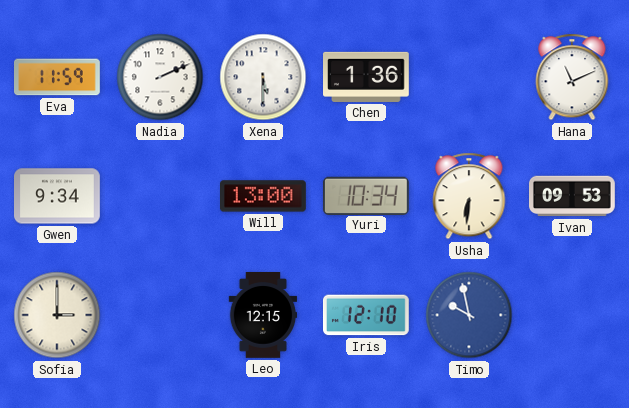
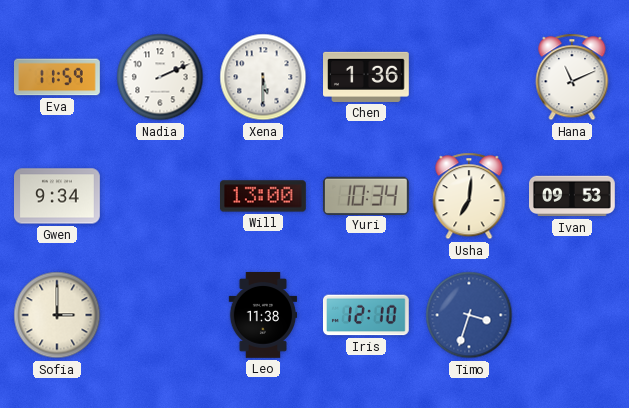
Usha: 6:31 -> 7:01 (469, 196)
Leo: 12:15 -> 11:38 (263, 316)
Timo: 9:58 -> 3:33 (469, 315)
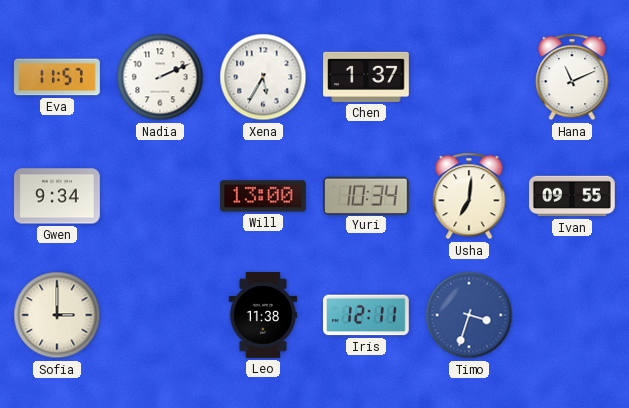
Eva: 11:59 -> 11:57 (58, 77)
Xena: 5:30 -> 5:35 (263, 77)
Chen: 1:36 -> 1:37 (367, 77)
Ivan: 09:53 -> 09:55 (573, 196)
Iris: 12:10 -> 12:11 (367, 315)
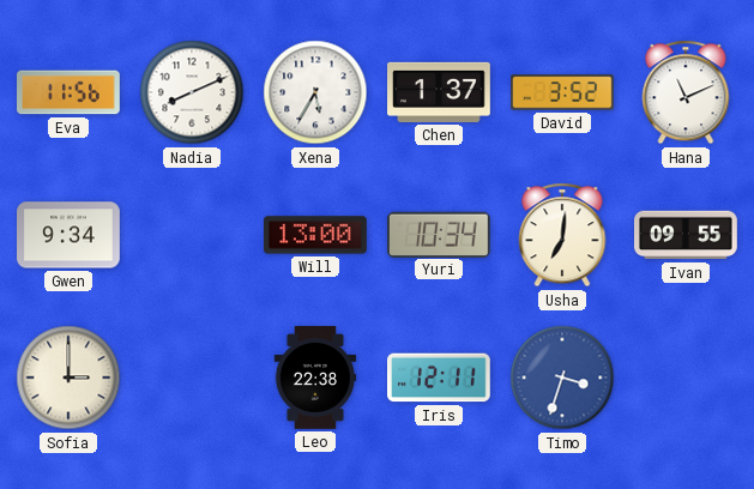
Eva: 11:57 -> 11:56 (70, 92)
Nadia: 2:11 -> 8:11 (192, 92)
David: none -> 3:52 (563, 92)
Leo: 11:38 -> 22:38 (315, 379)
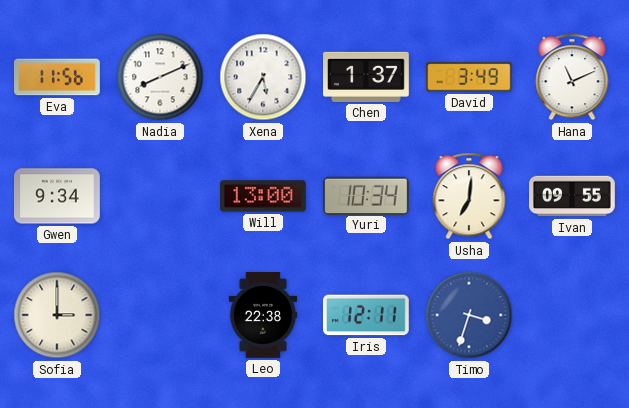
David: 3:52 -> 3:49 (470, 77)
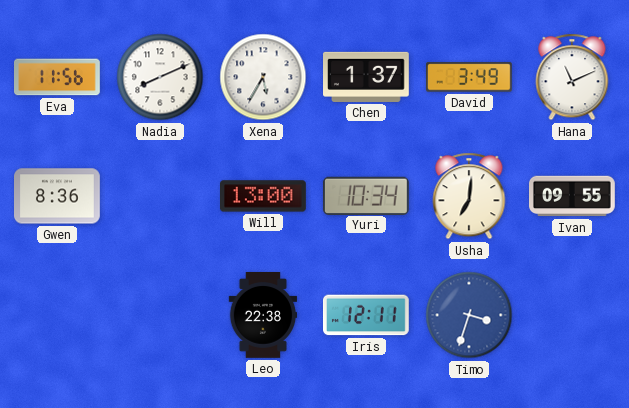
Gwen: 9:34 -> 8:36 (58, 196)
Sofia: 3:00 -> none (57, 315)
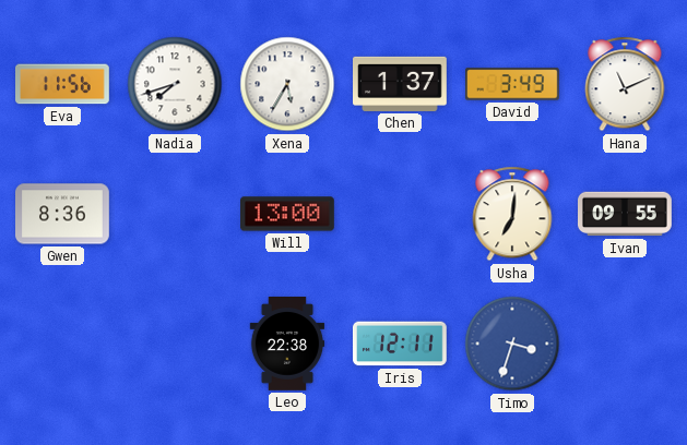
Nadia: 8:11 -> 7:42 (175, 84)
Yuri: 10:34 -> none (366, 195)
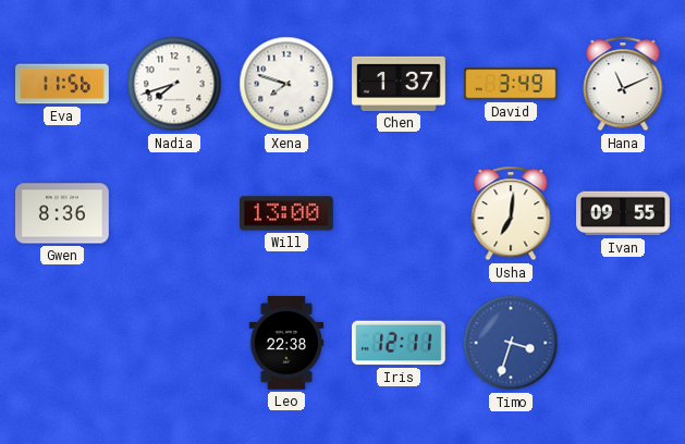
Xena: 5:35 -> 7:48 (286, 84)
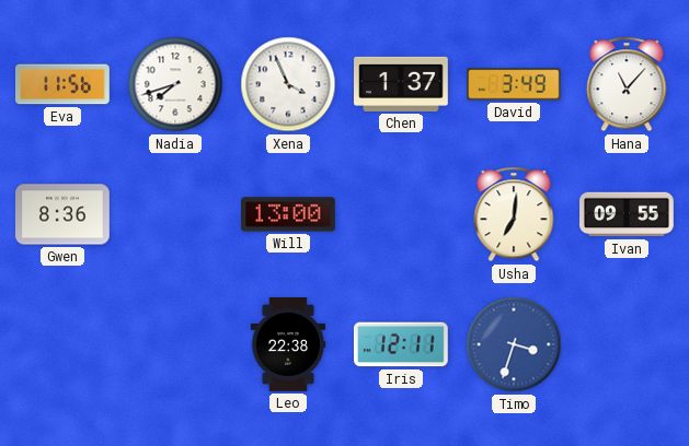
Xena: 7:48 -> 3:56 (288, 84)
Hana: 11:11 -> 11:07 (627, 84)
